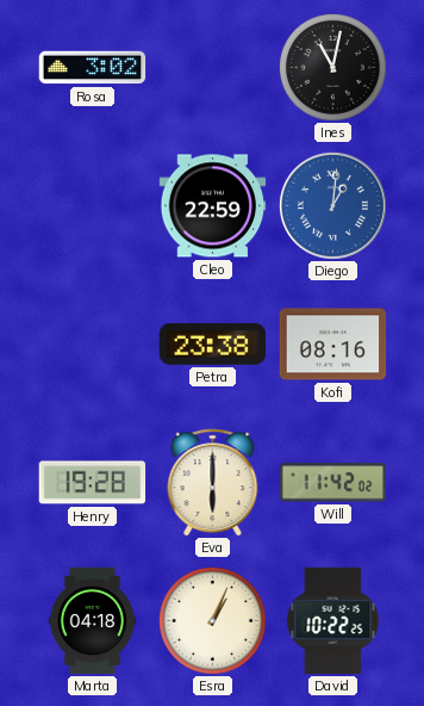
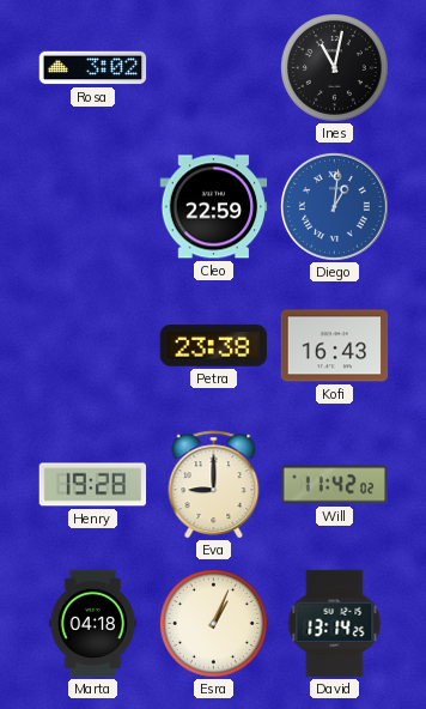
Kofi: 08:16 -> 16:43 (335, 346)
Eva: 6:00 -> 9:00 (214, 485)
David: 10:22 -> 13:14 (335, 624)
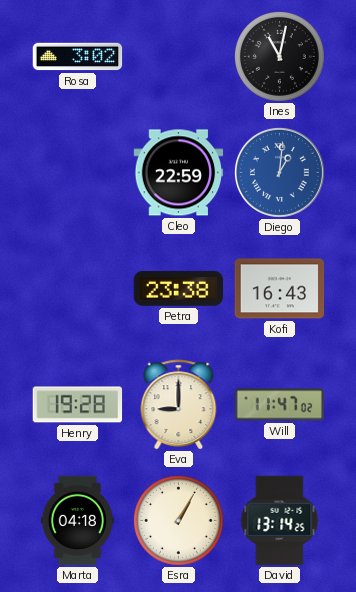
Will: 11:42 -> 11:47 (280, 405)
Esra: 1:04 -> 1:05 (178, 520)
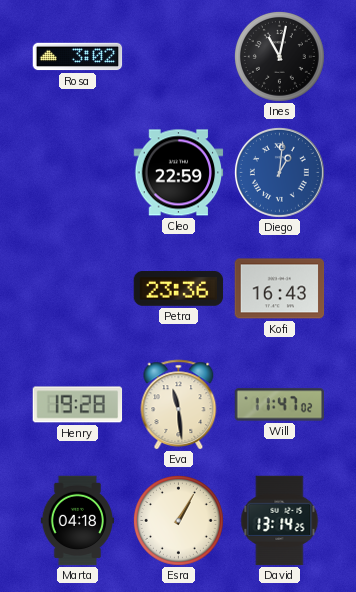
Petra: 23:38 -> 23:36 (179, 289)
Eva: 9:00 -> 11:29 (179, 405)
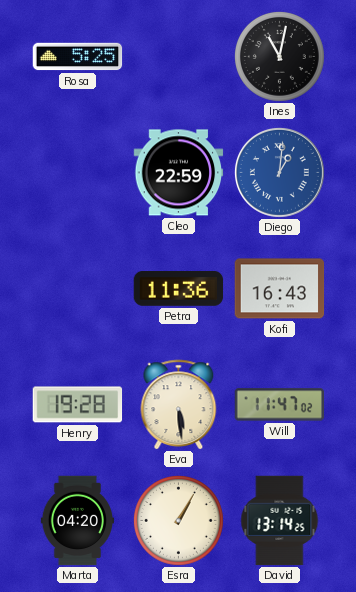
Rosa: 3:02 -> 5:25 (78, 57)
Petra: 23:36 -> 11:36 (179, 289)
Eva: 11:29 -> 5:29 (179, 405)
Marta: 04:18 -> 04:20 (77, 521)
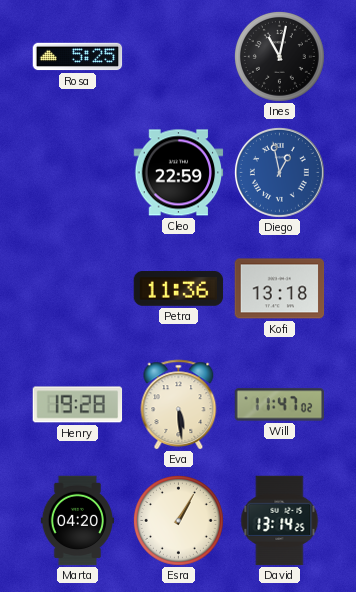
Diego: 1:01 -> 12:58 (279, 172)
Kofi: 16:43 -> 13:18 (280, 289)
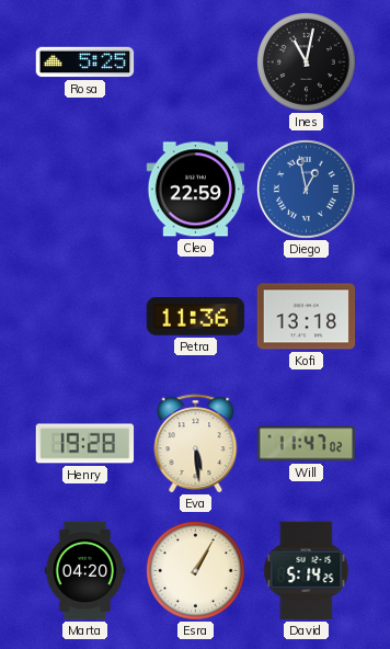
David: 13:14 -> 5:14 (307, 571)
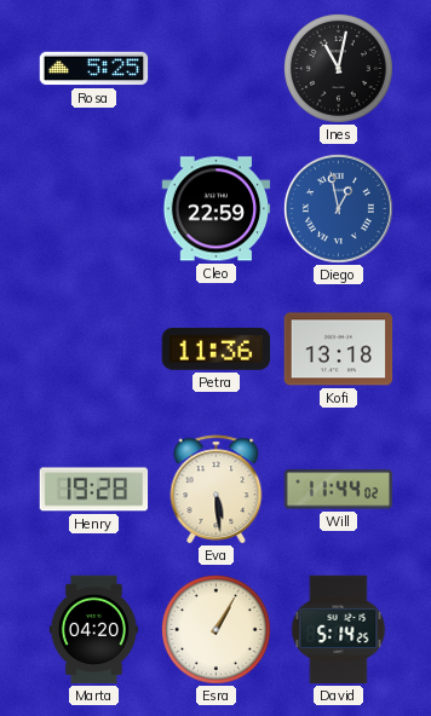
Will: 11:47 -> 11:44 (339, 490)
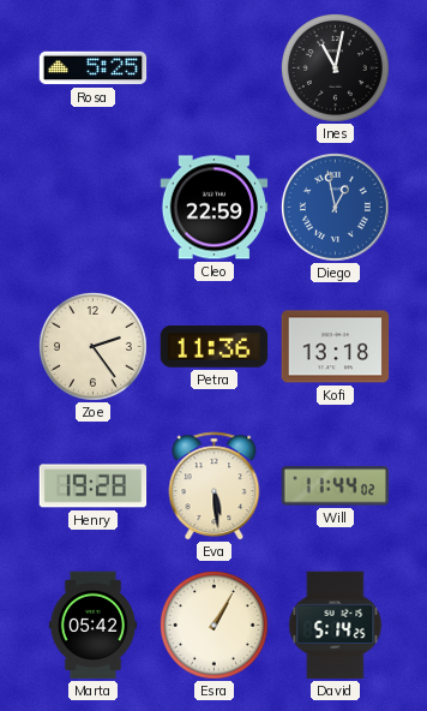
Zoe: none -> 2:24 (92, 346)
Marta: 04:20 -> 05:42 (92, 626)
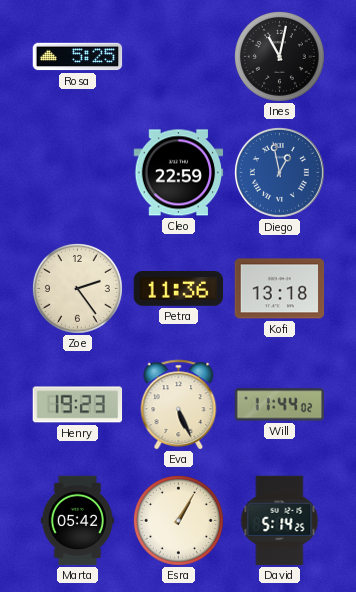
Henry: 19:28 -> 19:23 (78, 405)
Eva: 5:29 -> 5:26 (179, 405)
